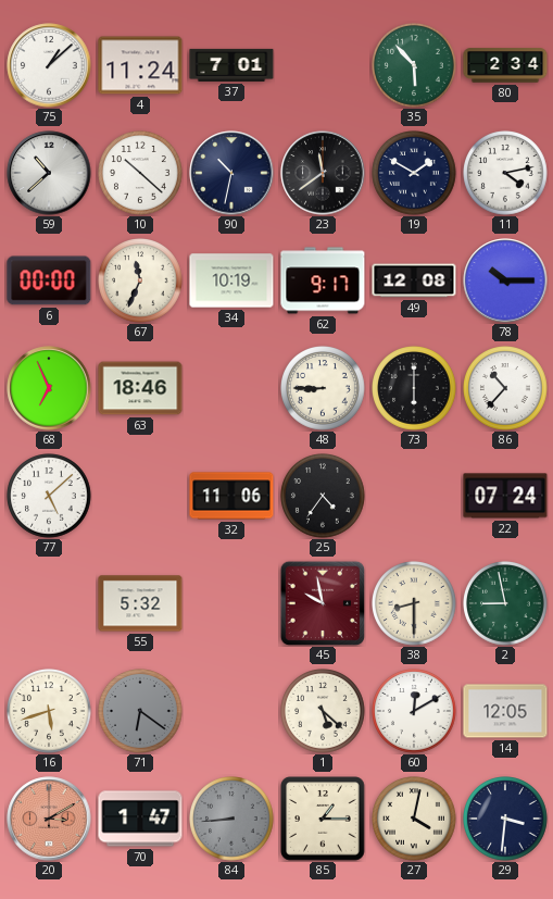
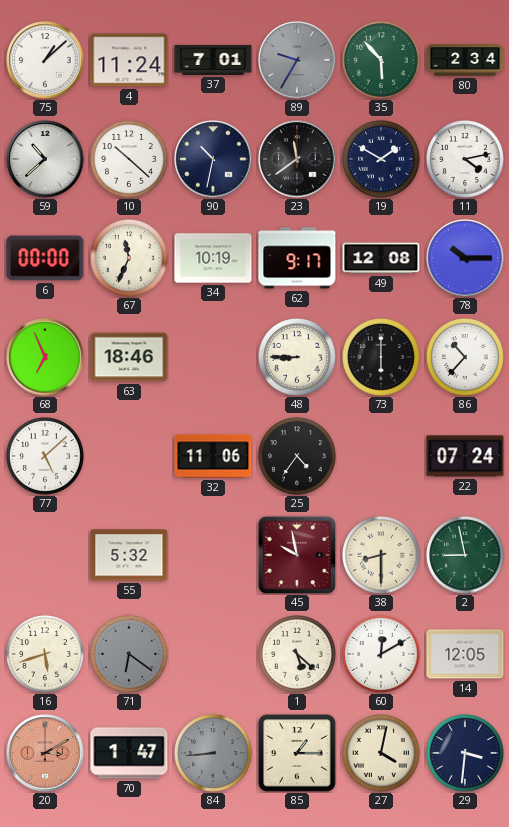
89: none -> 9:35 (297, 60)
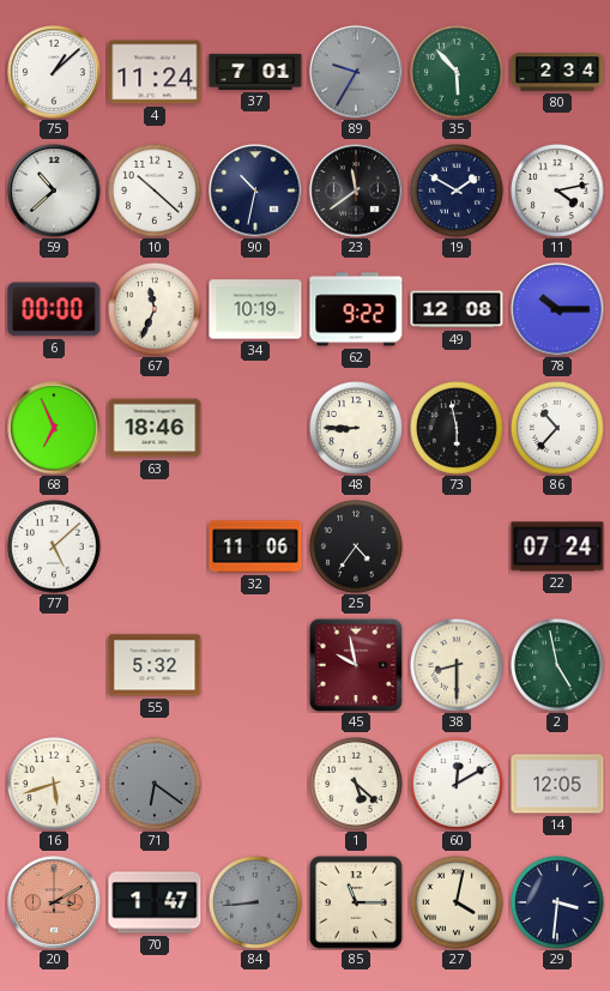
62: 9:17 -> 9:22 (356, 309)
73: 6:00 -> 5:58 (458, 429)
2: 8:58 -> 4:58 (558, 666)
85: 1:15 -> 11:15 (356, 902)
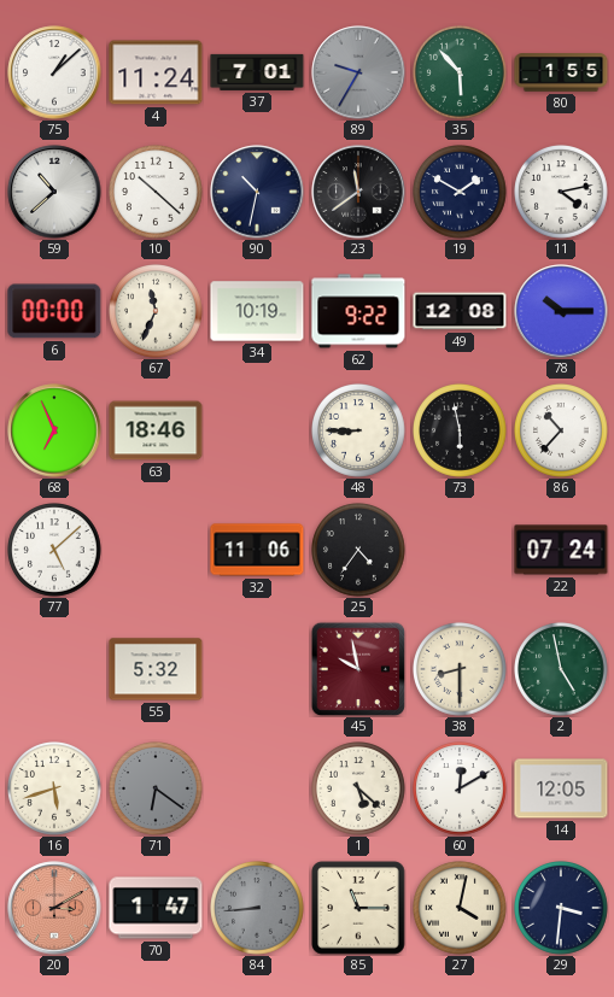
80: 2:34 -> 1:55 (561, 72)
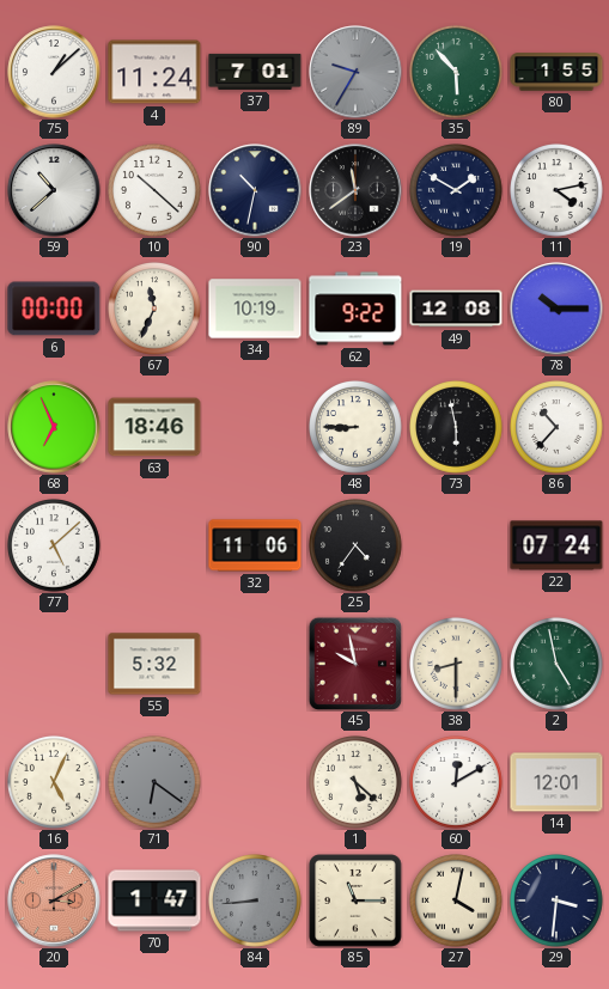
16: 5:42 -> 5:04 (55, 783)
14: 12:05 -> 12:01 (556, 782)
